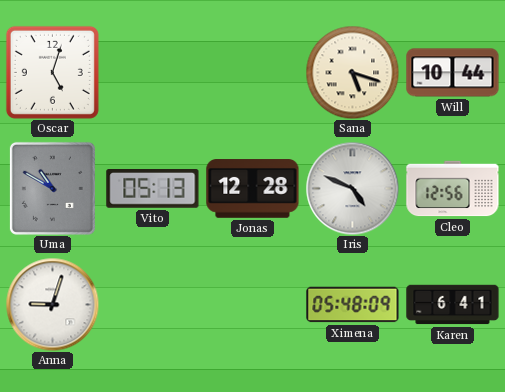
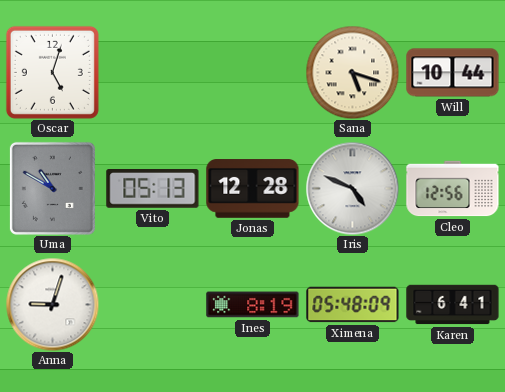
Ines: none -> 8:19 (253, 305)
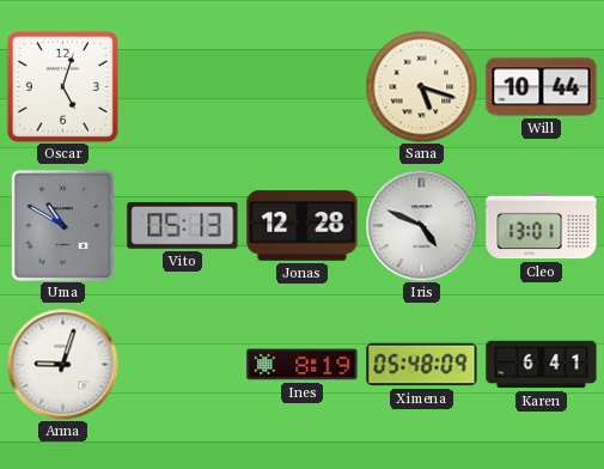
Cleo: 12:56 -> 13:01 (542, 226)
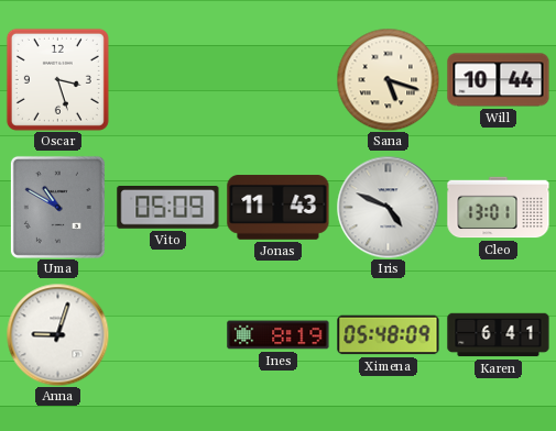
Oscar: 5:03 -> 3:27 (57, 79)
Vito: 05:13 -> 05:09 (168, 208)
Jonas: 12:28 -> 11:43 (279, 208)
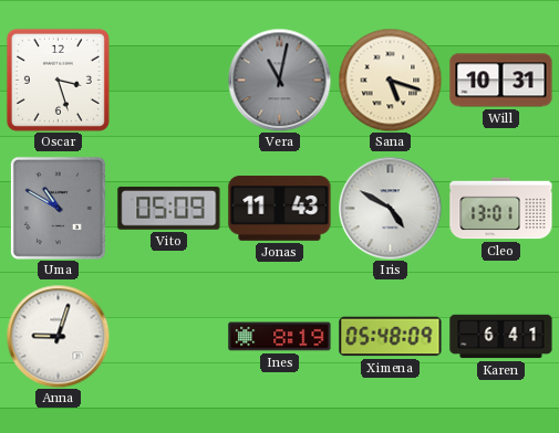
Vera: none -> 11:02 (279, 80)
Will: 10:44 -> 10:31 (501, 81)
Iris: 4:49 -> 4:50 (390, 208)
